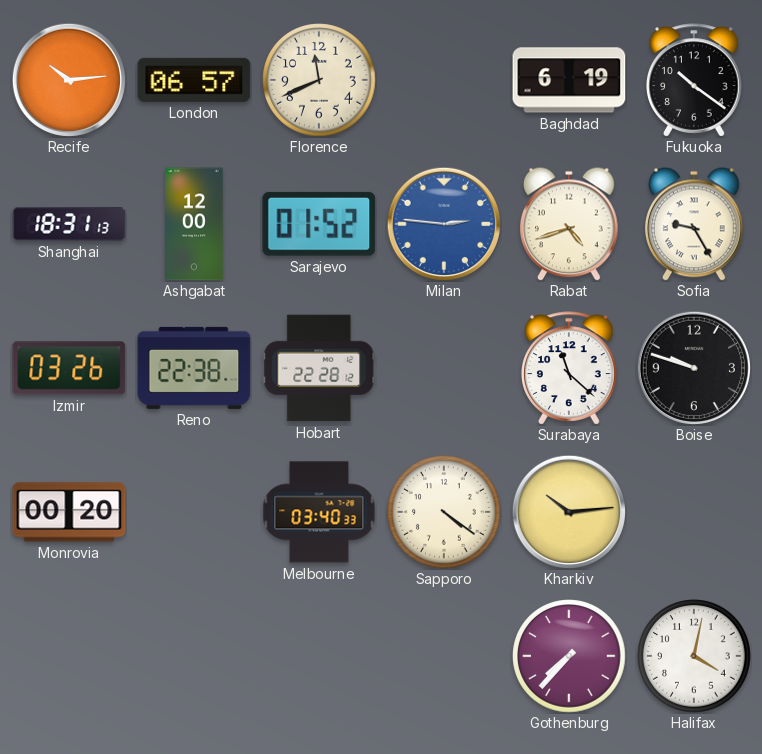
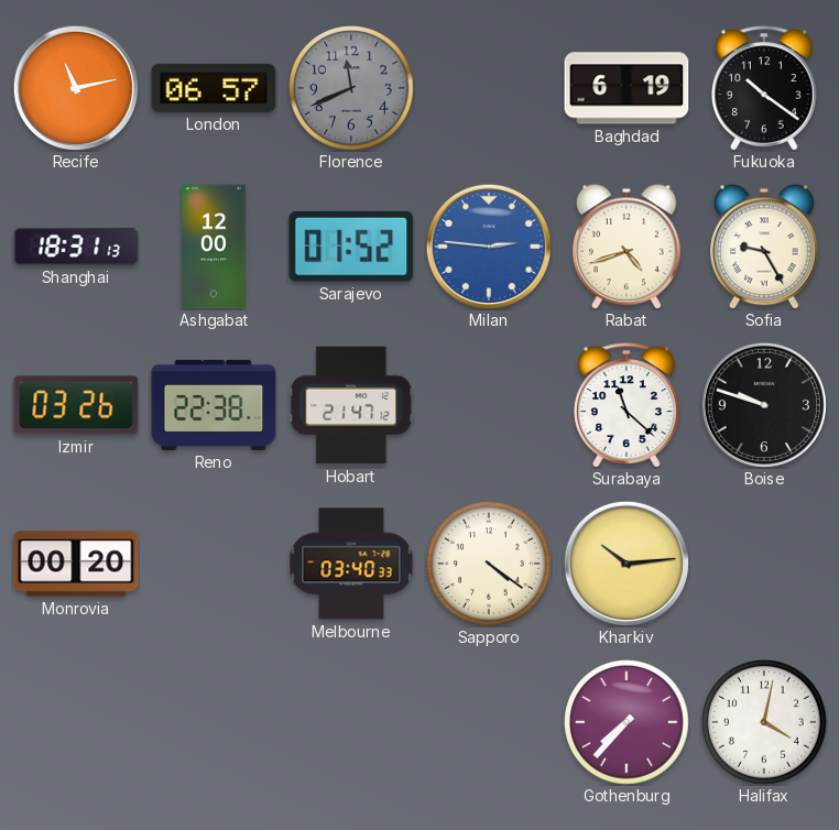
Recife: 10:14 -> 11:13 (75, 87)
Florence dial: cream -> grey (351, 88)
Hobart: 22:28 -> 21:47 (351, 405)
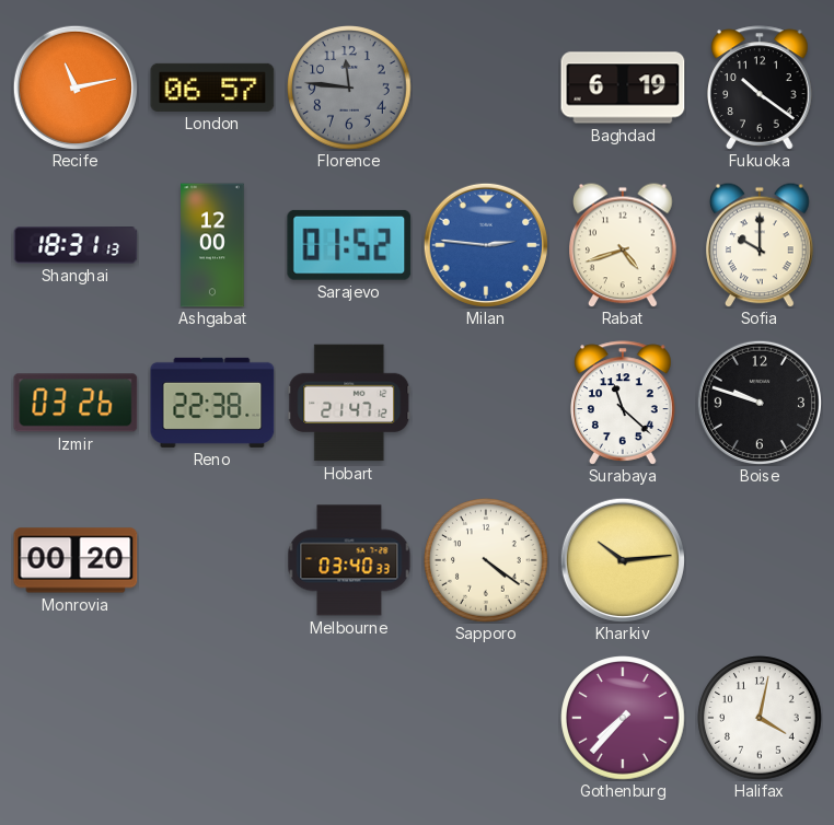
Florence: 11:41 -> 11:46 (349, 88)
Sofia: 9:25 -> 10:00 (761, 245)
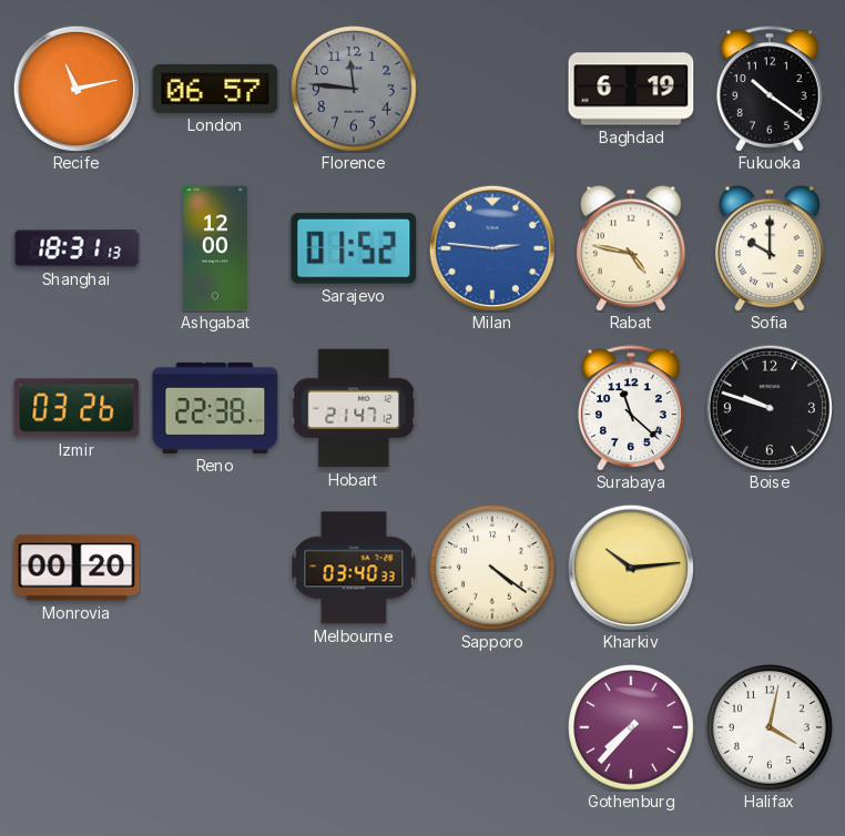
Rabat: 4:42 -> 4:47 (632, 248)
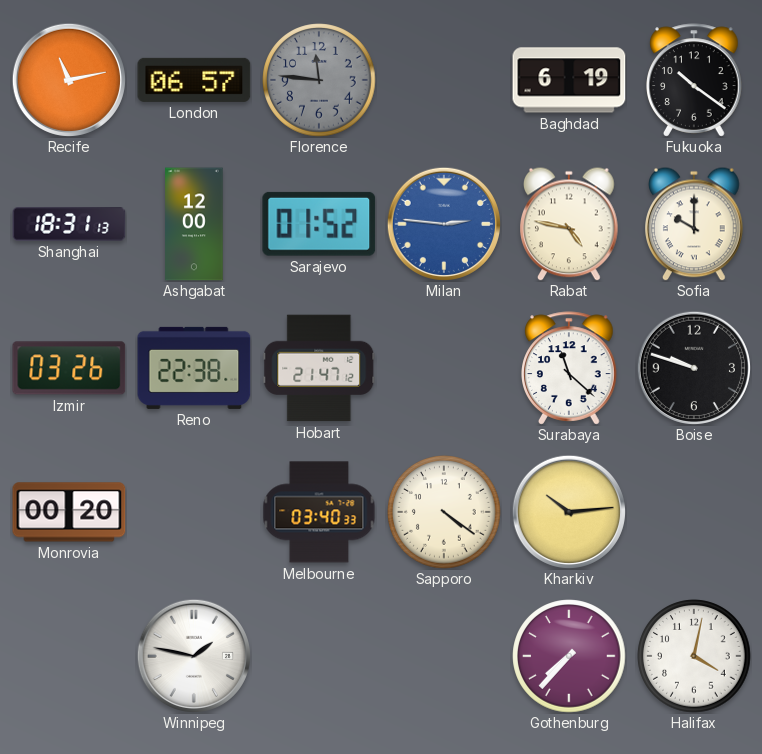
Winnipeg: none -> 1:47 (193, 655)
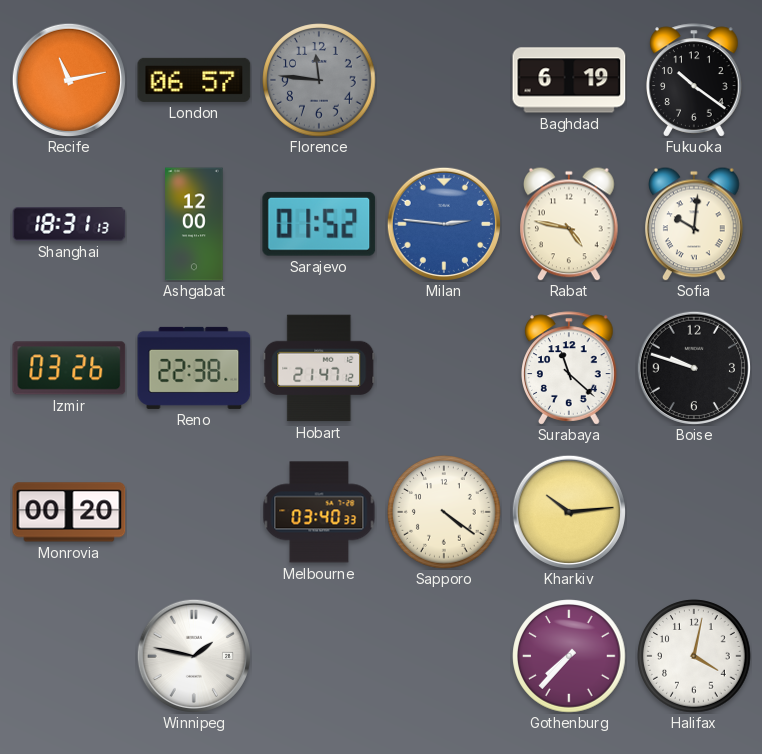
Sofia: 10:00 -> 10:01 (695, 224)
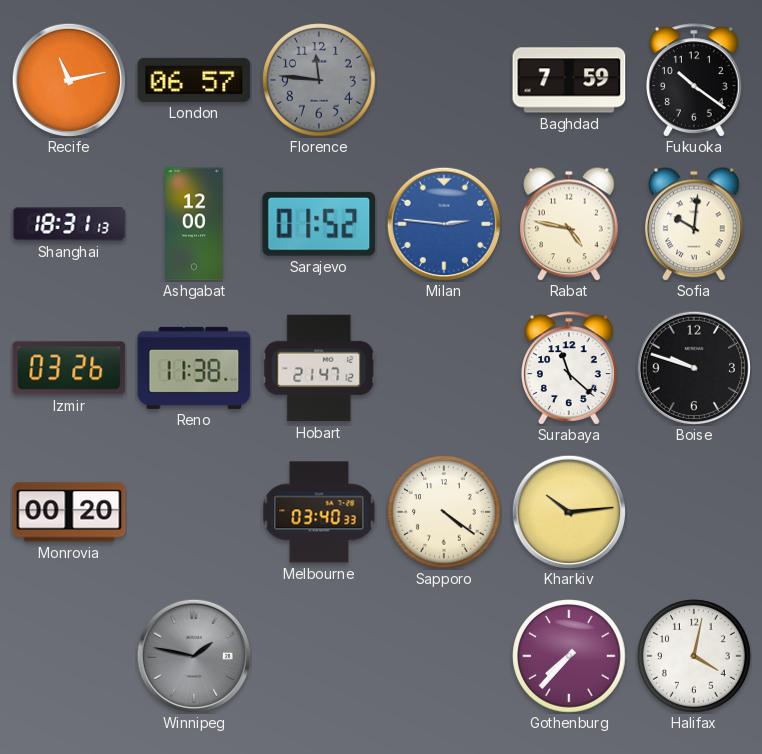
Baghdad: 6:19 -> 7:59 (569, 80)
Reno: 22:38 -> 11:38 (194, 368)
Winnipeg dial: white -> grey (193, 655)
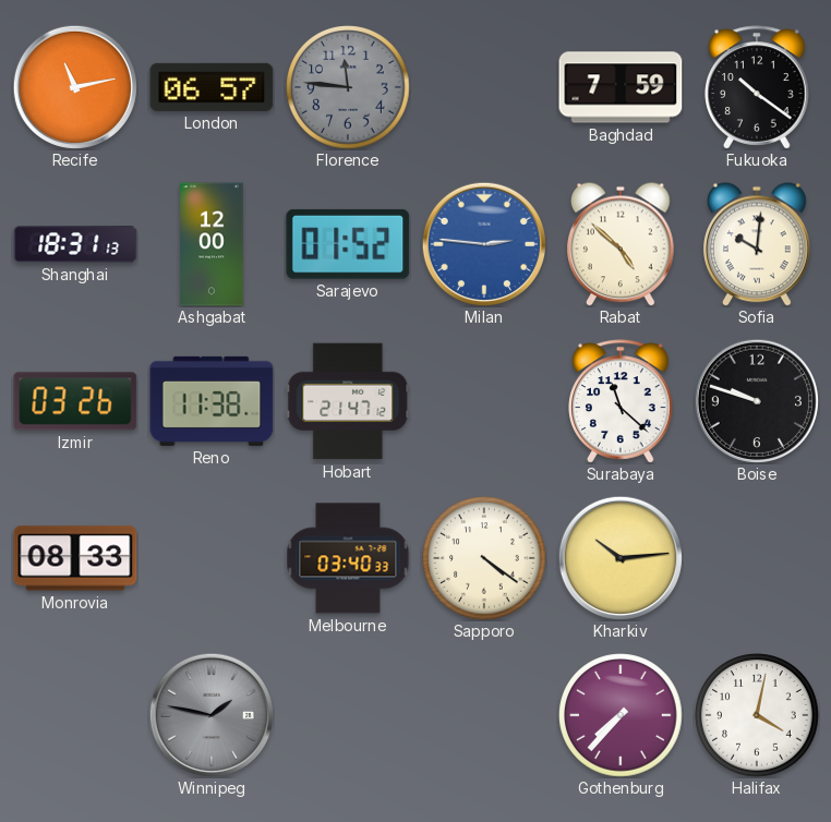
Rabat: 4:47 -> 4:52 (622, 244)
Monrovia: 00:20 -> 08:33 (75, 558)
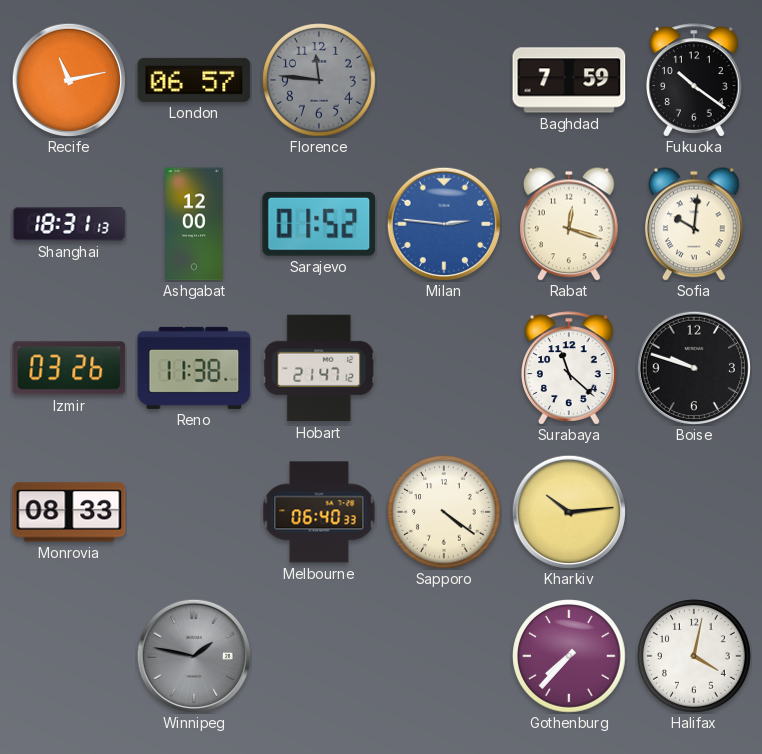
Rabat: 4:52 -> 12:18 (570, 224)
Melbourne: 03:40 -> 06:40 (319, 512)
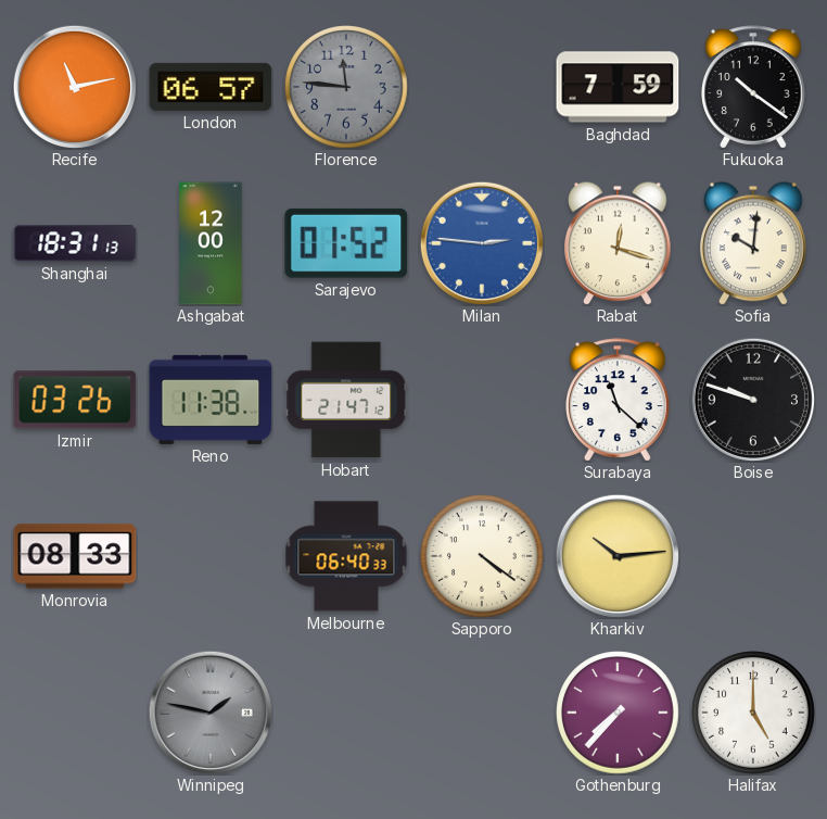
Halifax: 4:02 -> 5:00 (753, 713)
